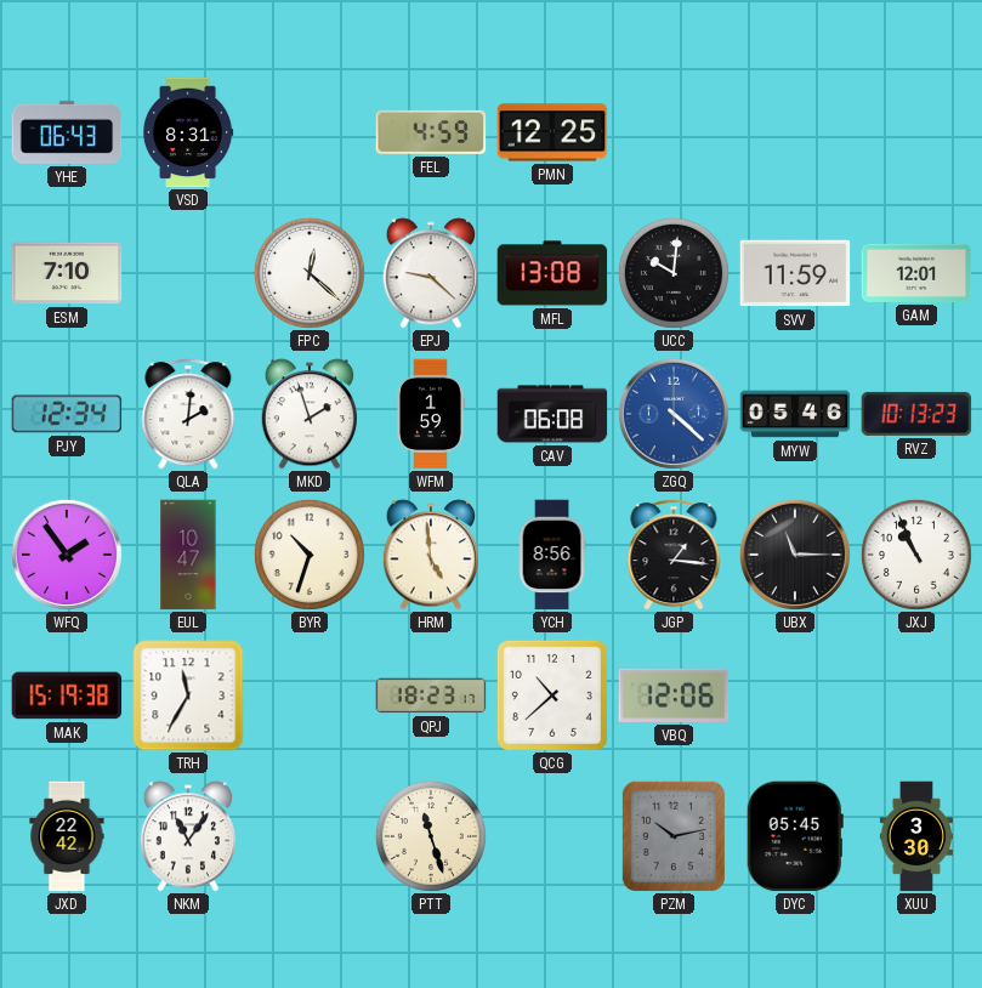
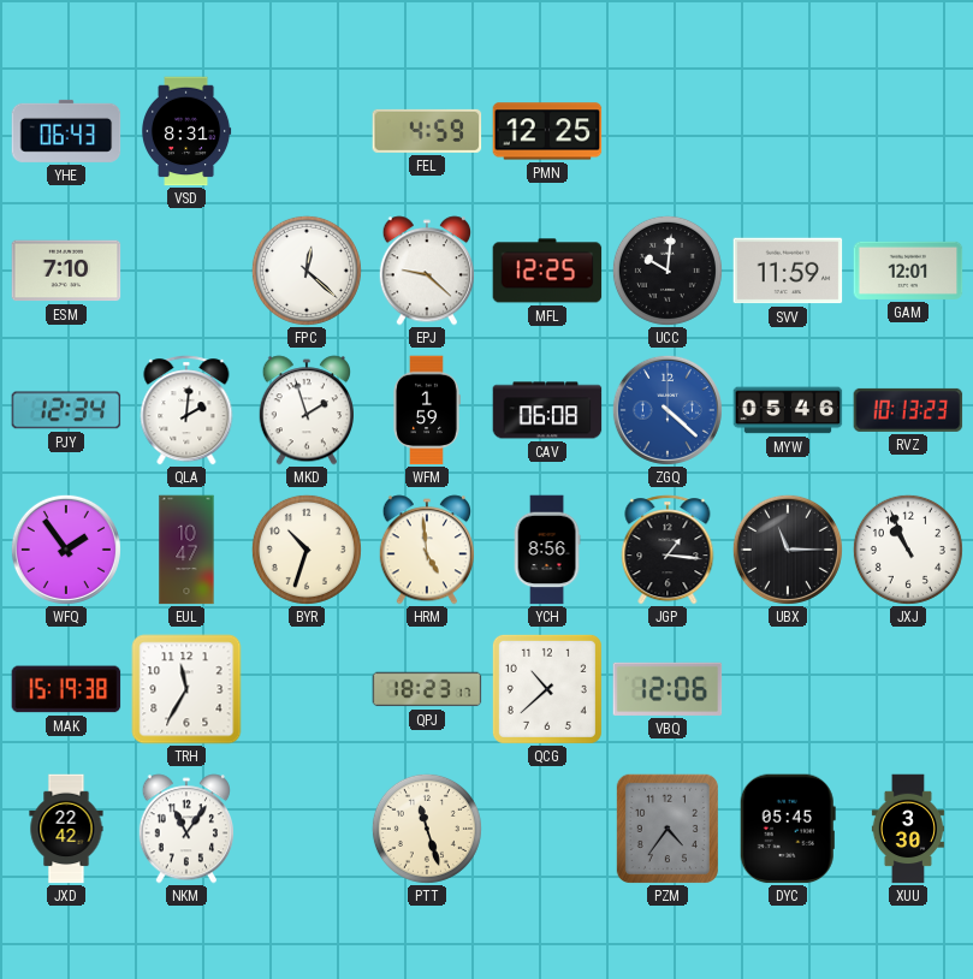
MFL: 13:08 -> 12:25 (547, 271)
PZM: 10:13 -> 4:36 (668, 829)
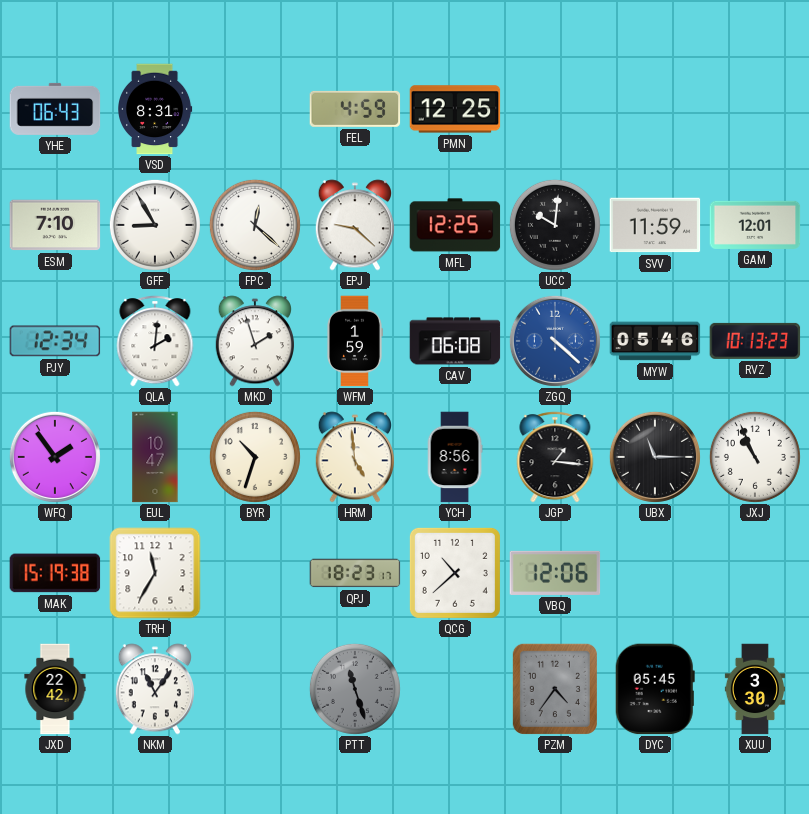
GFF: none -> 8:55 (155, 225)
PTT dial: cream -> grey (355, 689)
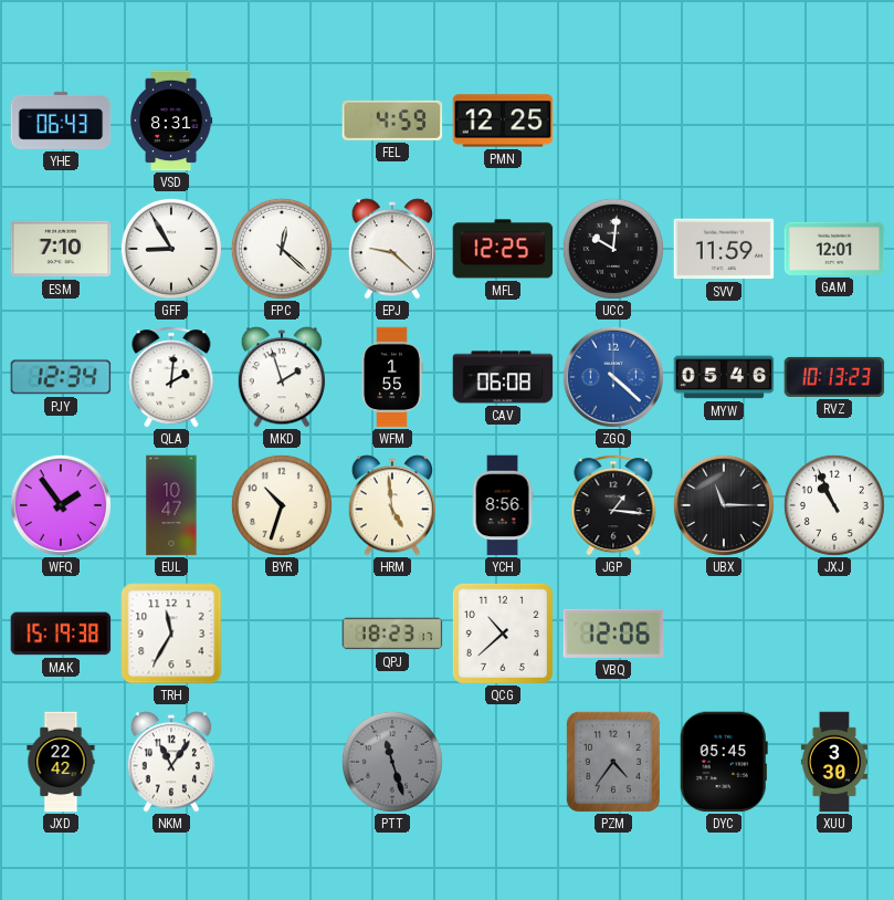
WFM: 1:59 -> 1:55 (392, 377)
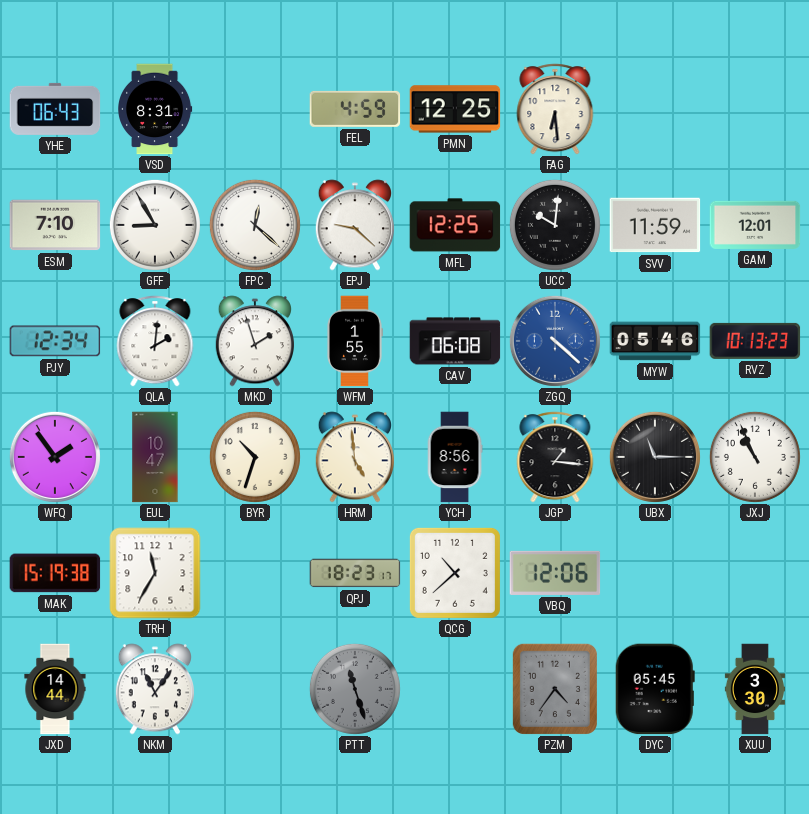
FAG: none -> 6:29 (555, 109)
JXD: 22:42 -> 14:44 (55, 689)
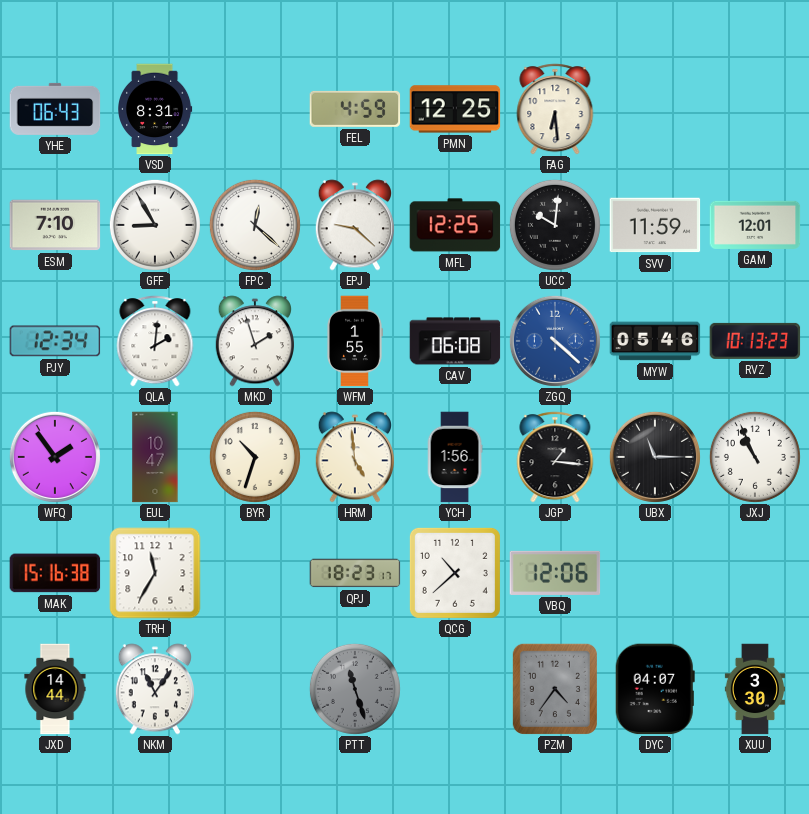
YCH: 8:56 -> 1:56 (455, 457)
MAK: 15:19 -> 15:16 (55, 573)
DYC: 05:45 -> 04:07 (655, 689)
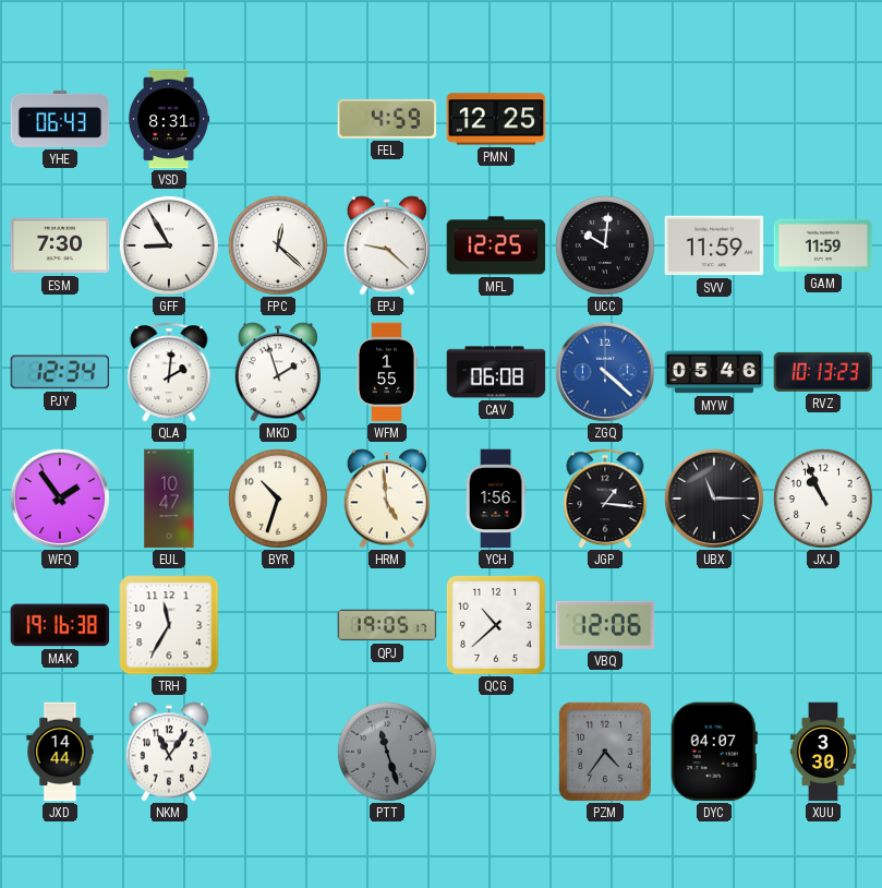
FAG: 6:29 -> none (555, 109)
ESM: 7:10 -> 7:30 (60, 245)
GAM: 12:01 -> 11:59 (823, 245)
MAK: 15:16 -> 19:16 (60, 625)
QPJ: 18:23 -> 19:05 (387, 625)
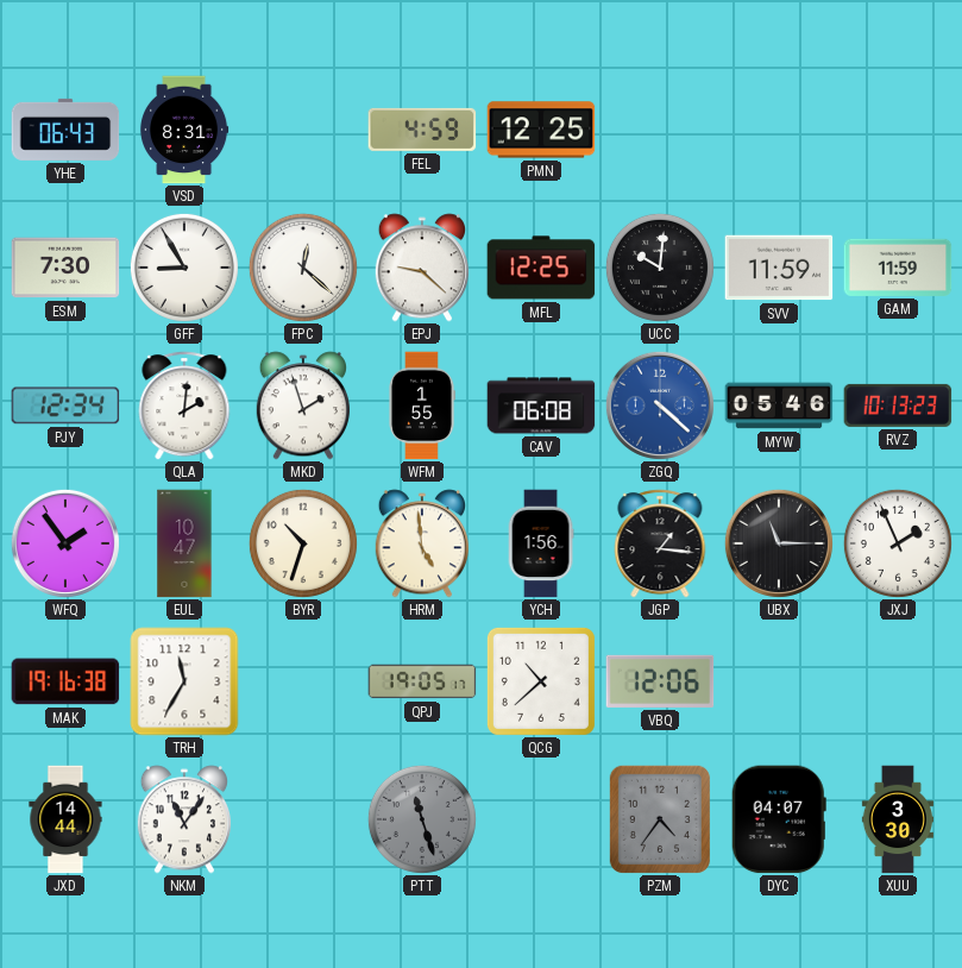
JXJ: 10:56 -> 1:56 (898, 543)
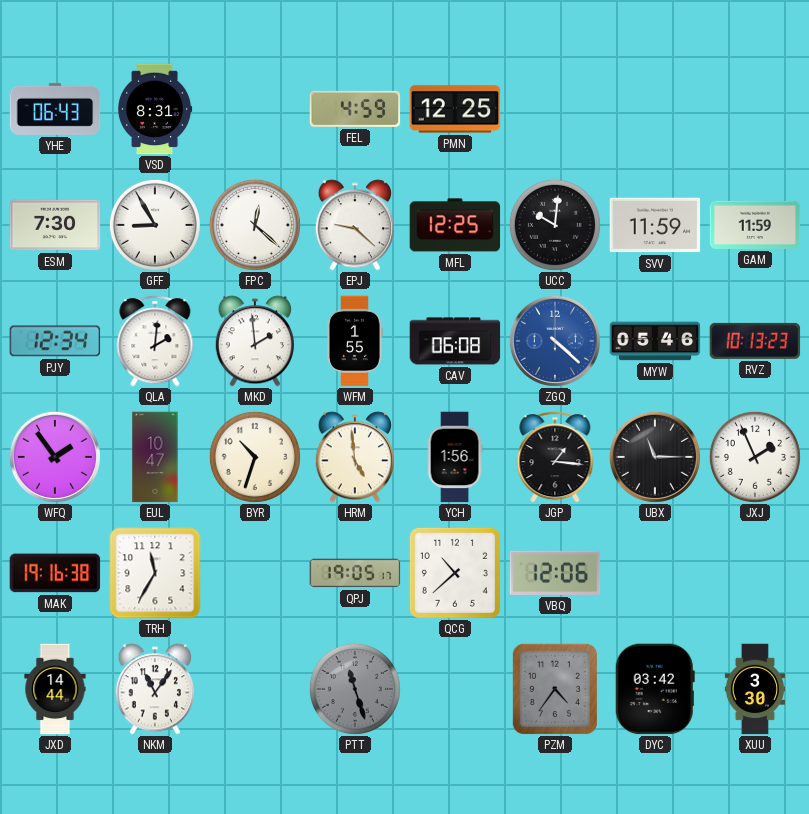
MKD: 1:57 -> 1:59 (254, 341)
DYC: 04:07 -> 03:42 (655, 689)
